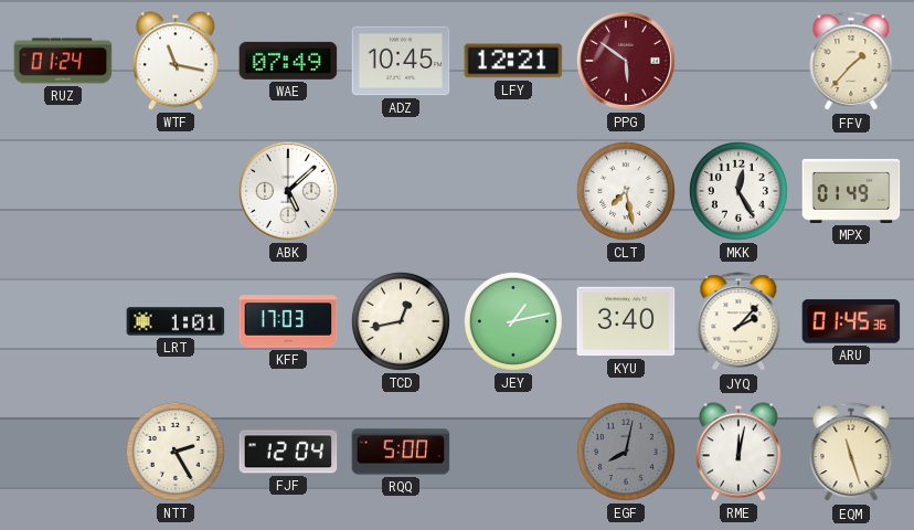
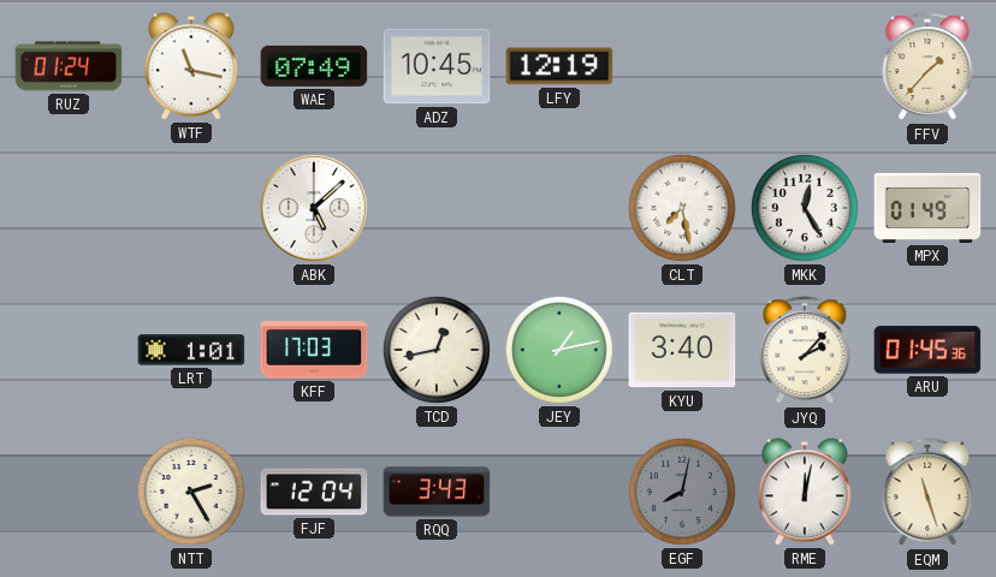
LFY: 12:21 -> 12:19 (559, 66)
PPG: 5:51 -> none (626, 61)
RQQ: 5:00 -> 3:43 (437, 492)
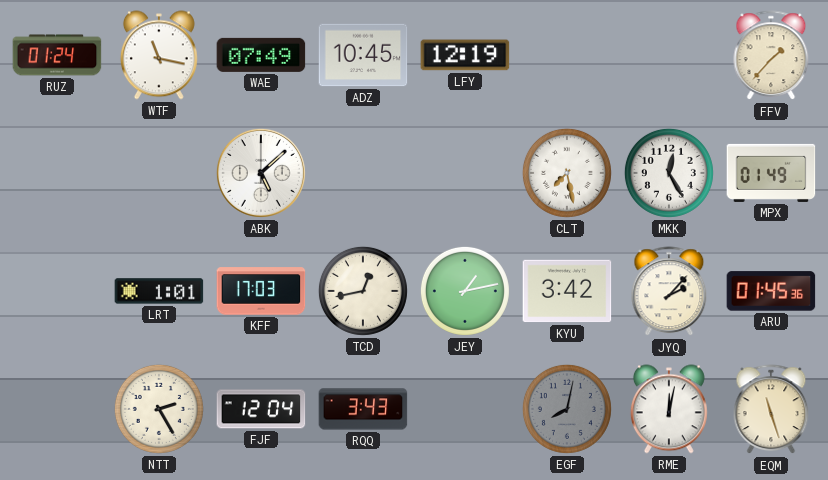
KYU: 3:40 -> 3:42 (567, 291)
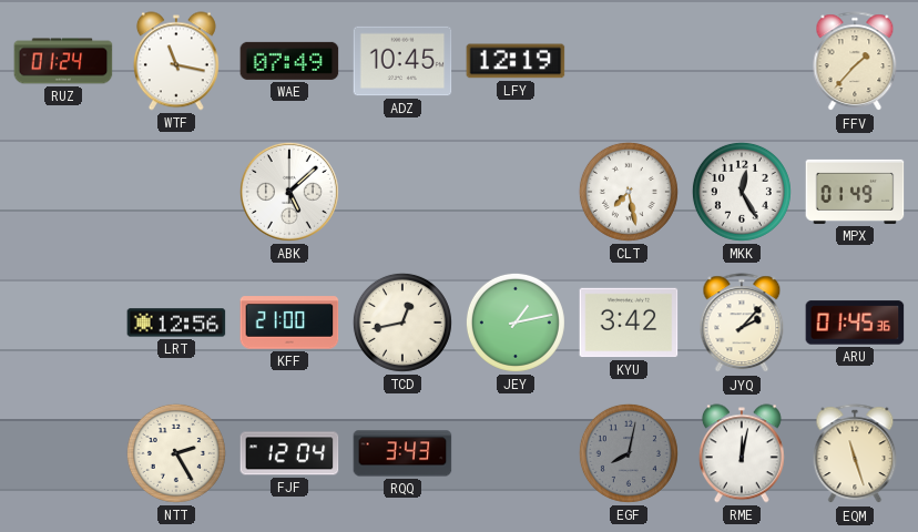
LRT: 1:01 -> 12:56 (176, 323)
KFF: 17:03 -> 21:00 (289, 323)
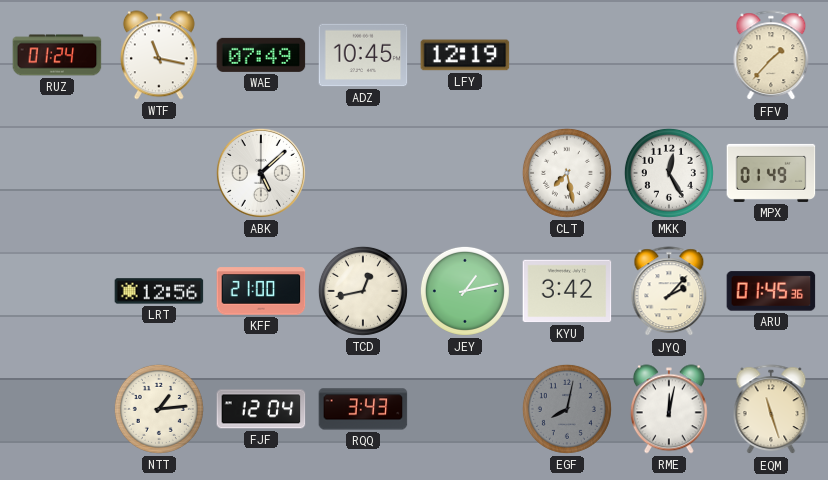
NTT: 2:25 -> 1:14 (159, 409)
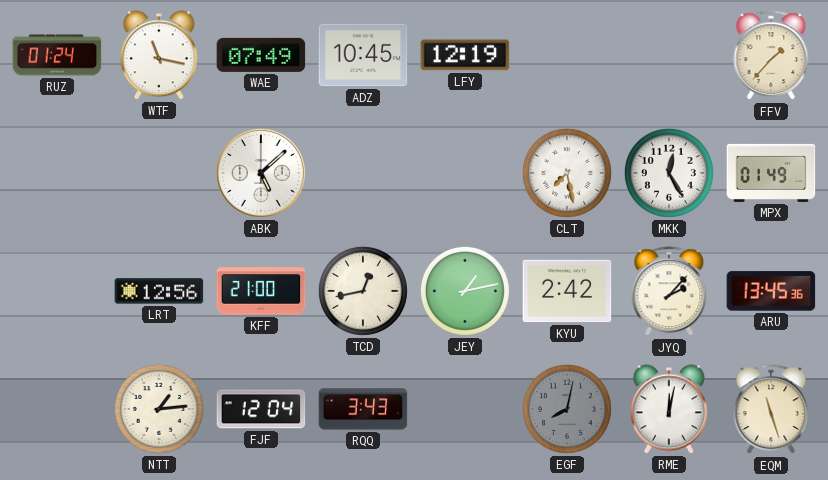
KYU: 3:42 -> 2:42 (567, 291)
ARU: 01:45 -> 13:45 (771, 291)
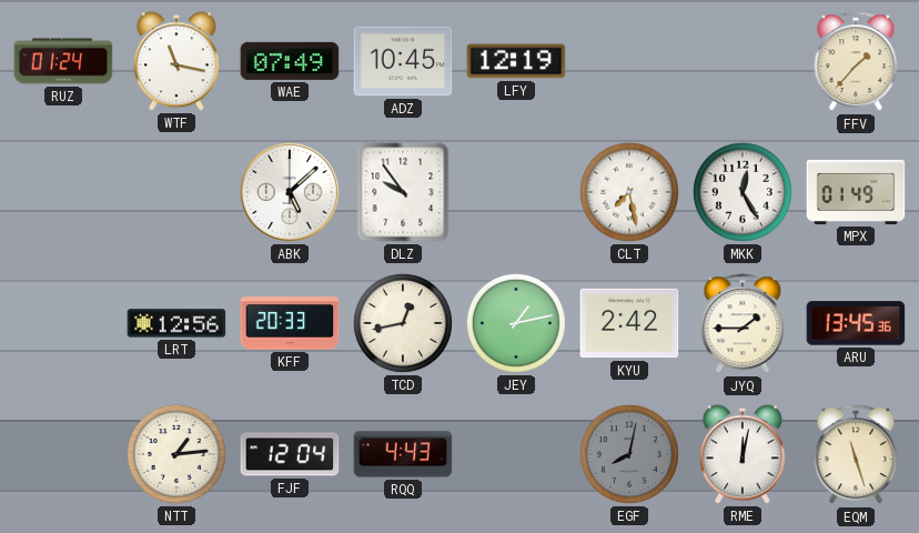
DLZ: none -> 9:54 (403, 192)
KFF: 21:00 -> 20:33 (290, 323)
JYQ: 2:07 -> 1:45 (743, 324)
RQQ: 3:43 -> 4:43 (403, 454)
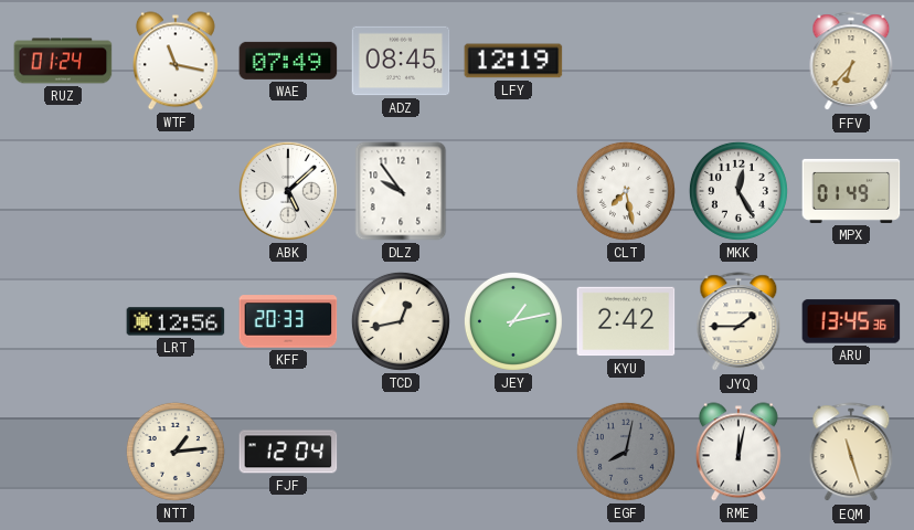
ADZ: 10:45 -> 08:45 (401, 61)
FFV: 1:37 -> 6:37 (851, 62)
RQQ: 4:43 -> none (403, 454)
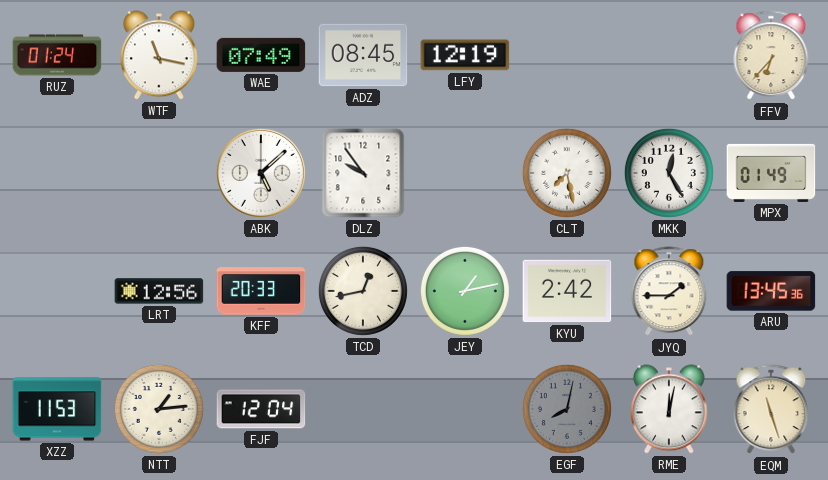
XZZ: none -> 11:53 (57, 409)
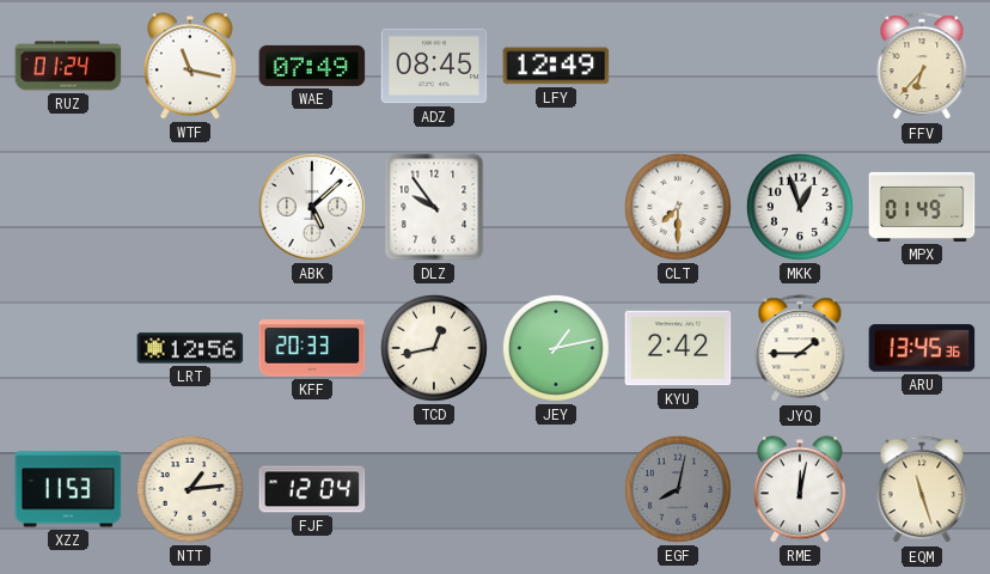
LFY: 12:19 -> 12:49 (556, 66)
CLT: 7:28 -> 7:30 (678, 207)
MKK: 12:25 -> 12:57 (800, 207)
